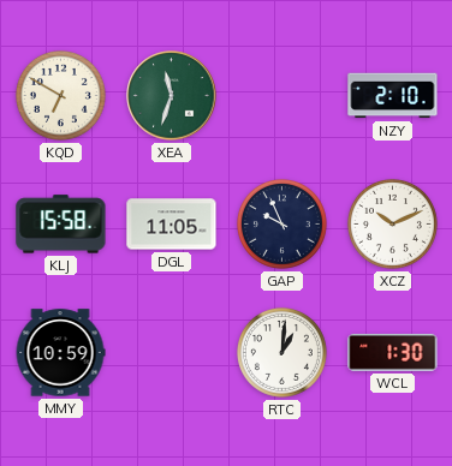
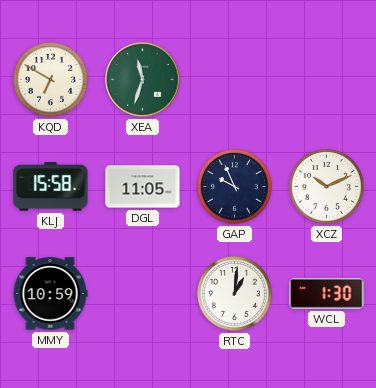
NZY: 2:10 -> none (393, 96)
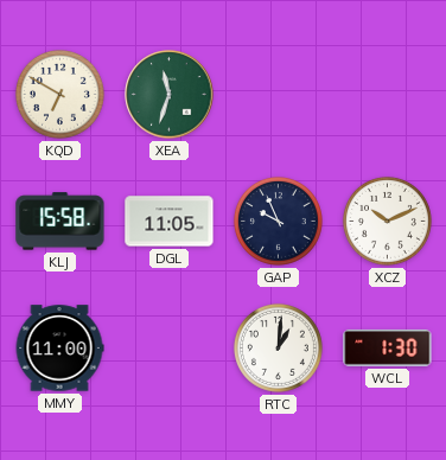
MMY: 10:59 -> 11:00 (59, 349)
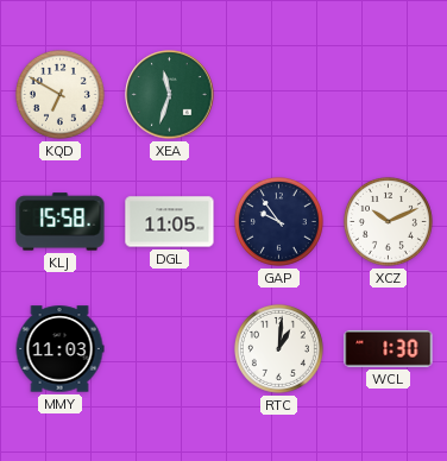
GAP: 9:56 -> 9:54 (278, 221)
MMY: 11:00 -> 11:03 (59, 349)
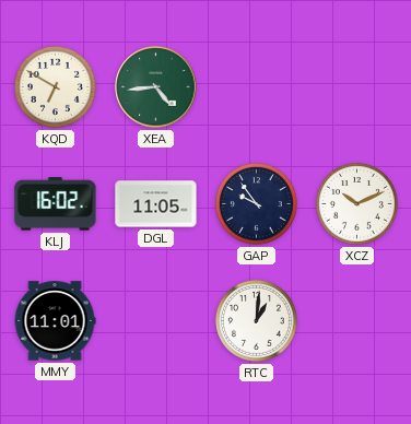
XEA: 11:33 -> 4:44 (156, 87)
KLJ: 15:58 -> 16:02 (56, 204)
MMY: 11:03 -> 11:01 (55, 321)
WCL: 1:30 -> none (389, 348)
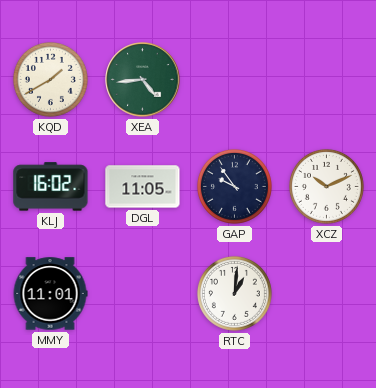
KQD: 6:50 -> 1:40 (50, 79)
